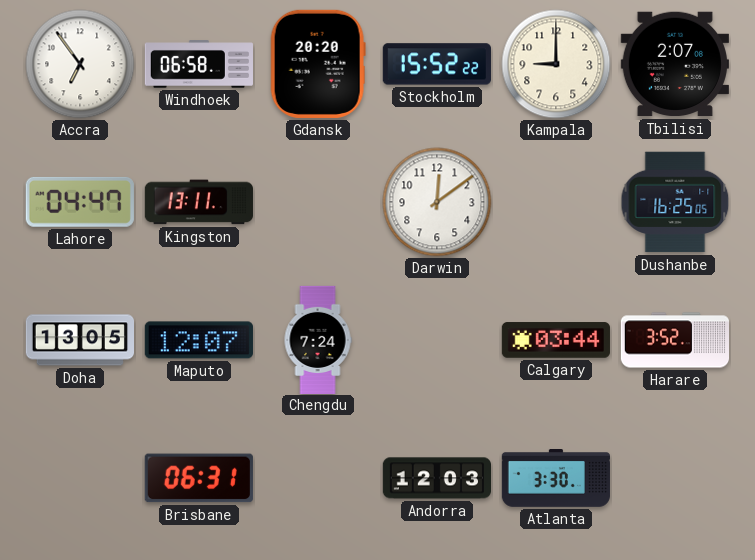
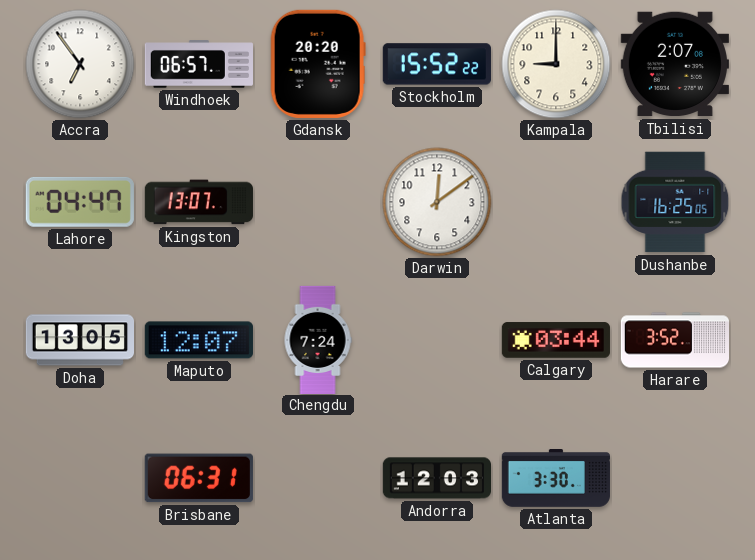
Windhoek: 06:58 -> 06:57 (198, 64)
Kingston: 13:11 -> 13:07 (199, 202)
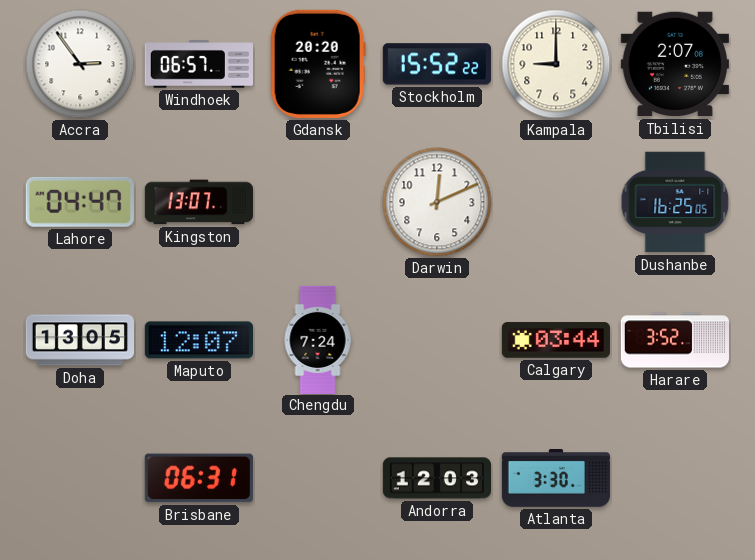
Accra: 6:54 -> 2:54 (80, 64)
Darwin: 12:09 -> 12:11 (437, 202)
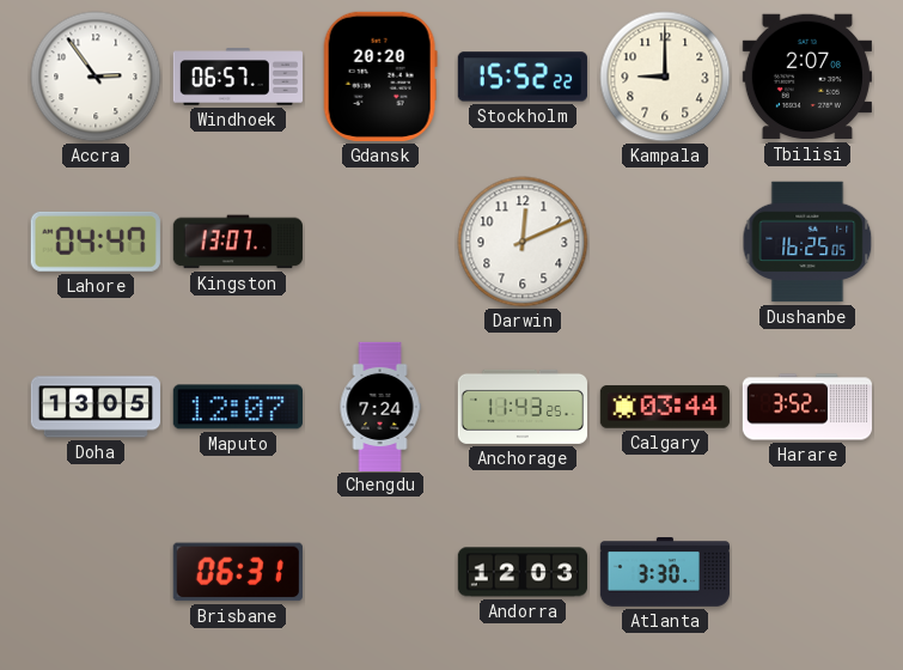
Anchorage: none -> 11:43 (521, 407)
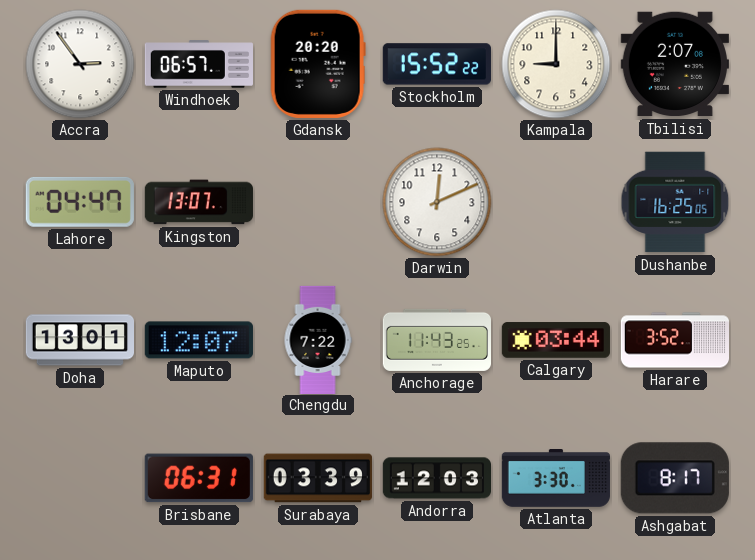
Doha: 13:05 -> 13:01 (79, 340)
Chengdu: 7:24 -> 7:22 (318, 339)
Surabaya: none -> 03:39 (318, 478)
Ashgabat: none -> 8:17 (675, 478)
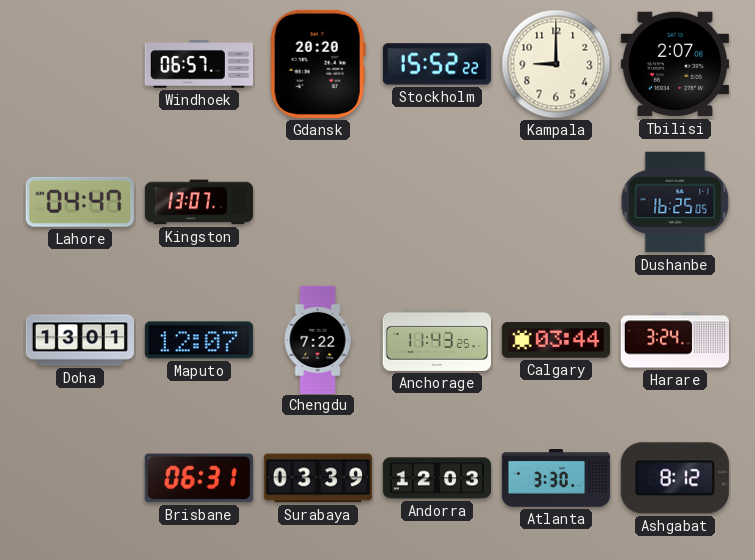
Accra: 2:54 -> none (80, 64)
Darwin: 12:11 -> none (437, 202)
Harare: 3:52 -> 3:24 (674, 340)
Ashgabat: 8:17 -> 8:12 (675, 478)
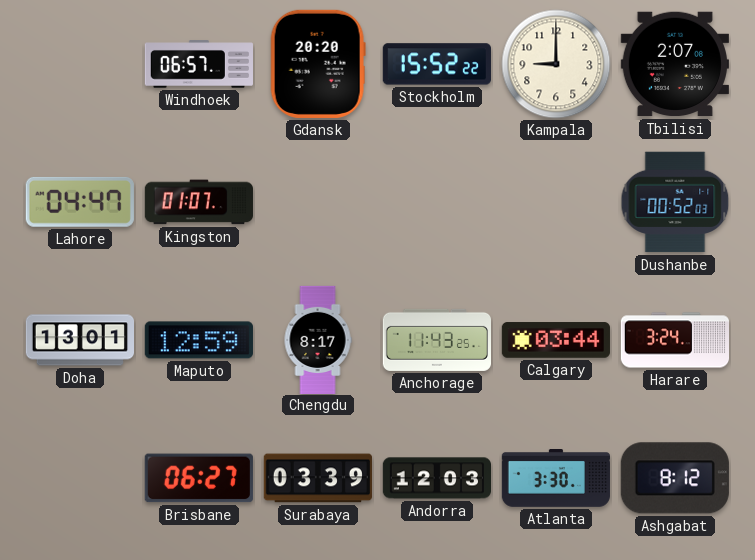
Kingston: 13:07 -> 01:07 (199, 202)
Dushanbe: 16:25 -> 00:52 (675, 202)
Maputo: 12:07 -> 12:59 (199, 340)
Chengdu: 7:22 -> 8:17 (318, 339)
Brisbane: 06:31 -> 06:27 (199, 478)
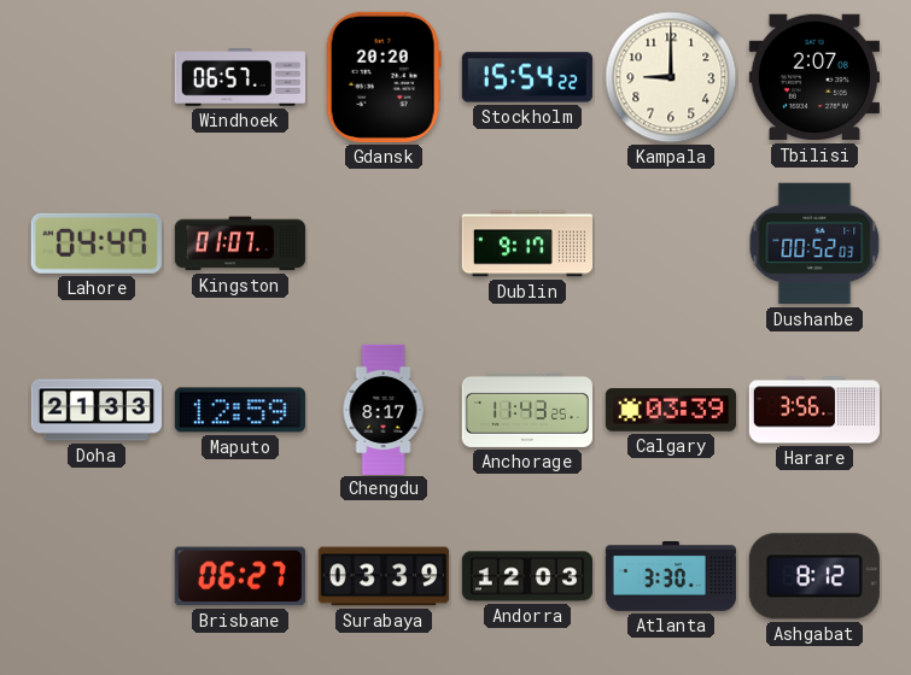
Stockholm: 15:52 -> 15:54 (527, 77)
Dublin: none -> 9:17 (526, 243)
Doha: 13:01 -> 21:33 (95, 410)
Calgary: 03:44 -> 03:39 (671, 410)
Harare: 3:24 -> 3:56 (813, 410)
